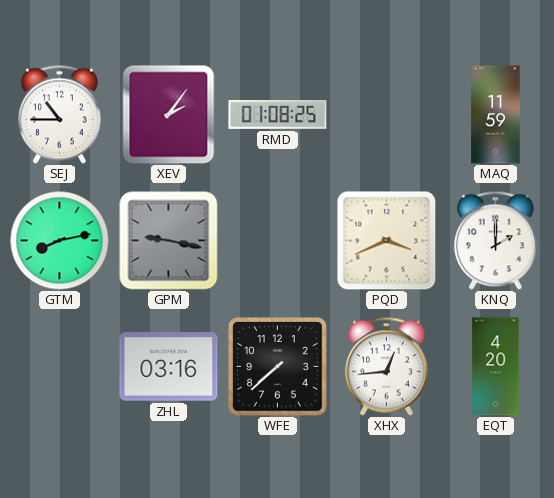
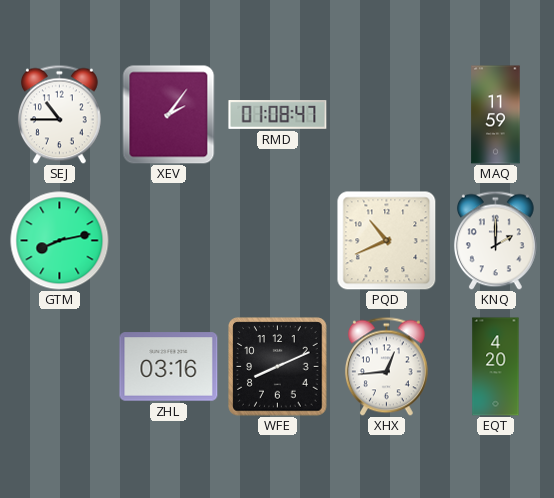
RMD: 01:08:25 -> 01:08:47 (278, 115)
GPM: 9:17 -> none (169, 241)
PQD: 3:41 -> 10:41 (386, 240)
WFE: 7:38 -> 8:11 (278, 367)
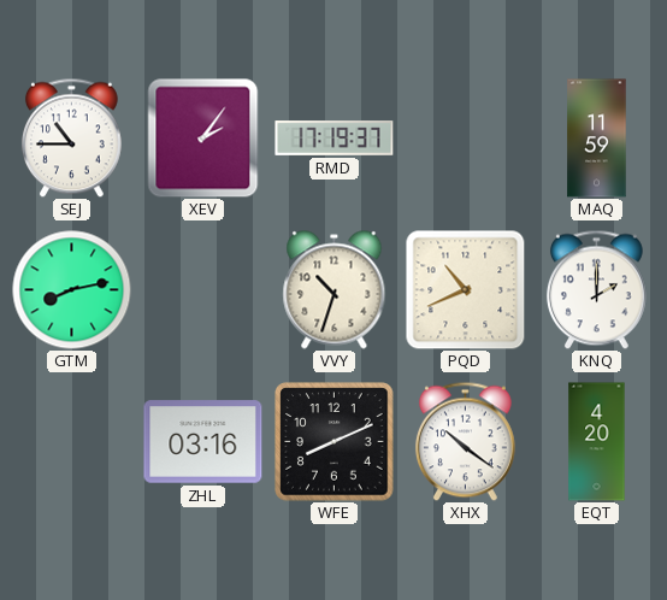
RMD: 01:08 -> 17:19 (335, 139)
VVY: none -> 10:33 (335, 290)
XHX: 12:44 -> 10:21 (465, 441)
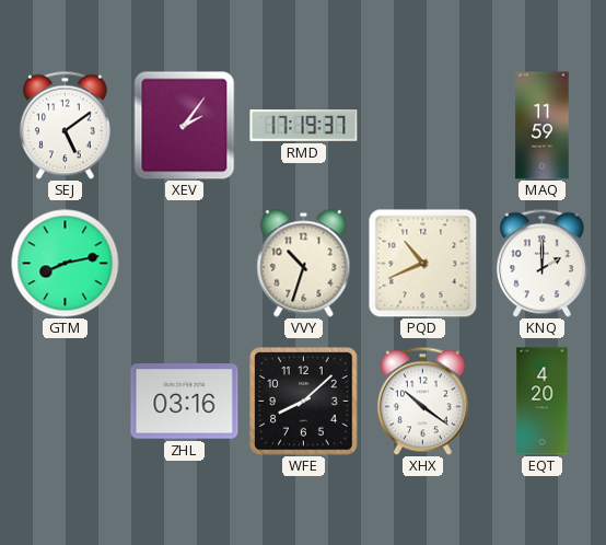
SEJ: 10:45 -> 5:09 (65, 125)
WFE: 8:11 -> 8:08 (304, 402)
